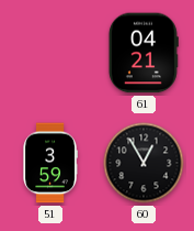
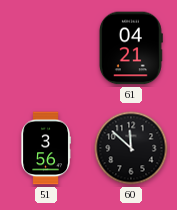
51: 3:59 -> 3:56 (46, 148)
60: 12:55 -> 11:52 (131, 148)
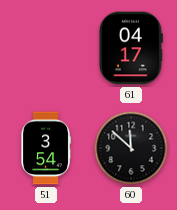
61: 04:21 -> 04:17 (131, 48)
51: 3:56 -> 3:54 (46, 148)
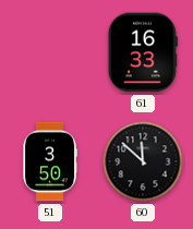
61: 04:17 -> 16:33 (143, 52)
51: 3:54 -> 3:50 (50, 161)
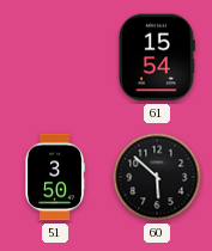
61: 16:33 -> 15:54 (157, 57)
60: 11:52 -> 5:52 (157, 177)
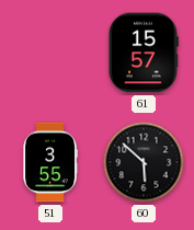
61: 15:54 -> 15:57 (144, 53)
51: 3:50 -> 3:55 (50, 162)
